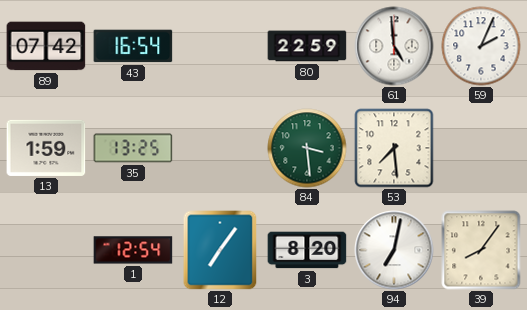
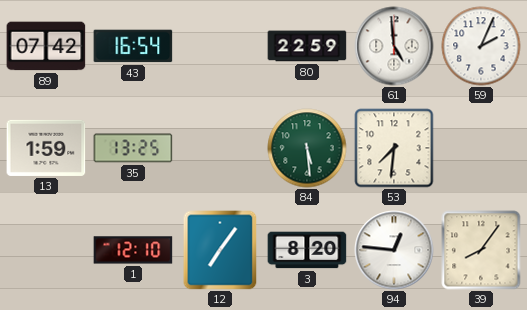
84: 3:29 -> 5:29 (307, 148)
53: 7:29 -> 7:31 (394, 148)
1: 12:54 -> 12:10 (133, 250)
94: 7:02 -> 12:46 (394, 250)
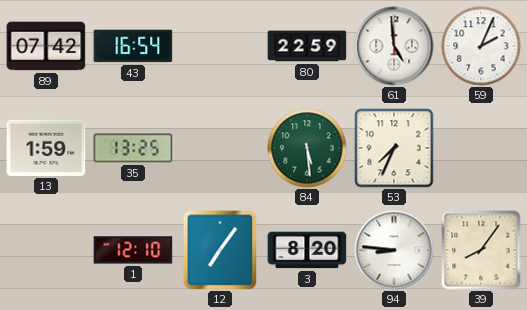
53: 7:31 -> 7:34 (394, 148)
94: 12:46 -> 8:46 (394, 250)
